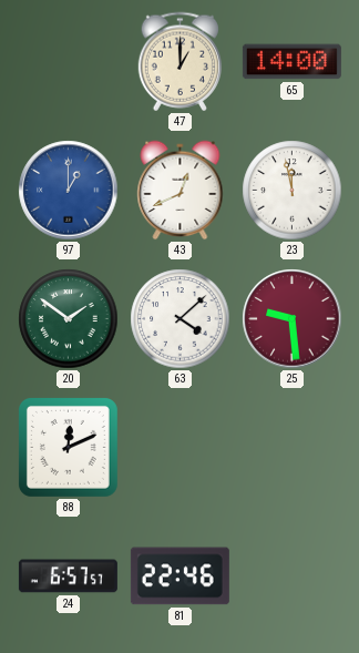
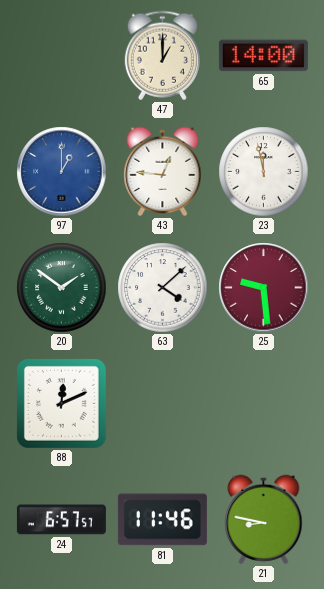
43: 12:41 -> 12:46 (163, 172)
81: 22:46 -> 11:46 (162, 520)
21: none -> 8:47 (264, 520)
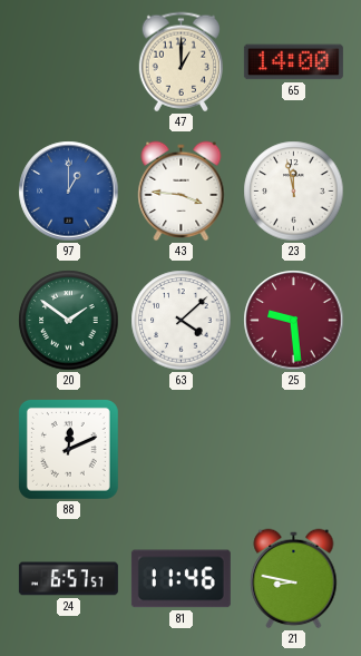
43: 12:46 -> 3:46 (182, 192)
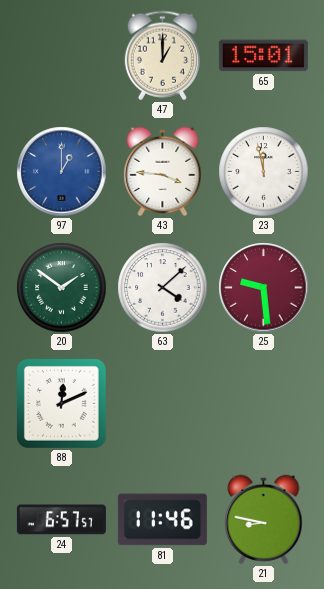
65: 14:00 -> 15:01 (263, 56)
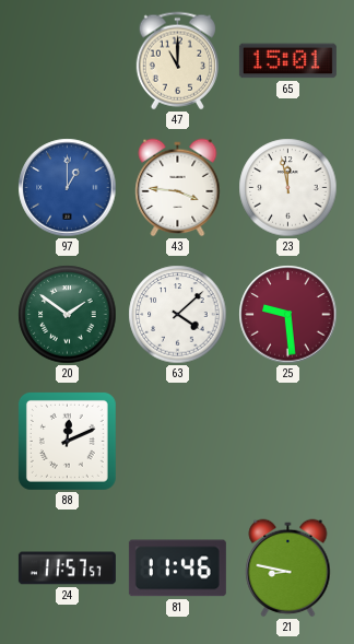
47: 1:00 -> 11:00 (177, 61)
24: 6:57 -> 11:57 (67, 569)
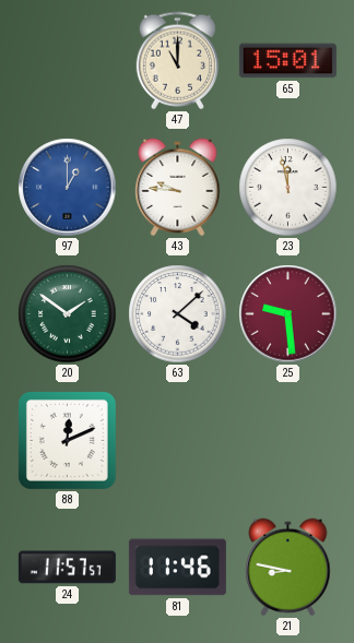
43: 3:46 -> 9:46 (178, 188)
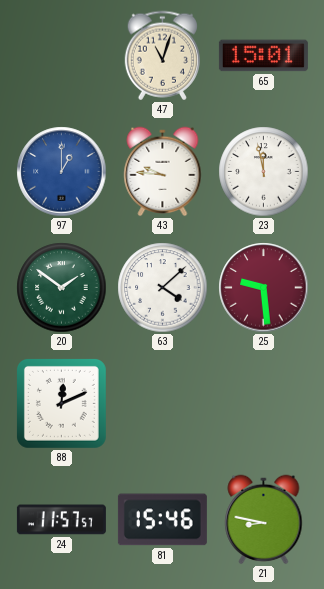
47: 11:00 -> 11:03 (162, 56)
81: 11:46 -> 15:46 (162, 520)
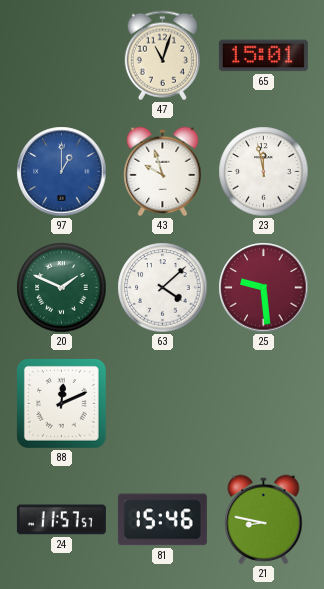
43: 9:46 -> 9:57 (163, 172)
20: 1:51 -> 1:49 (62, 288)
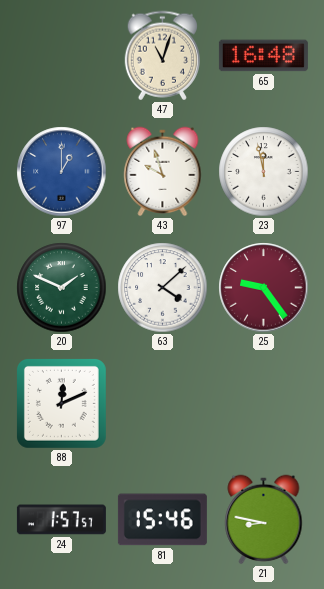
65: 15:01 -> 16:48 (263, 56)
25: 9:29 -> 9:24 (264, 288)
24: 11:57 -> 1:57 (61, 520)
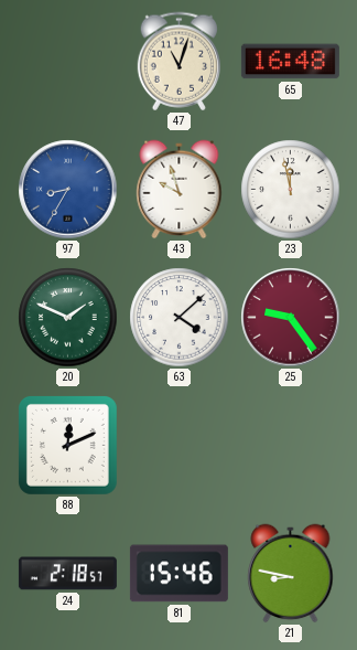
97: 1:00 -> 8:35 (68, 190)
24: 1:57 -> 2:18 (67, 574)
